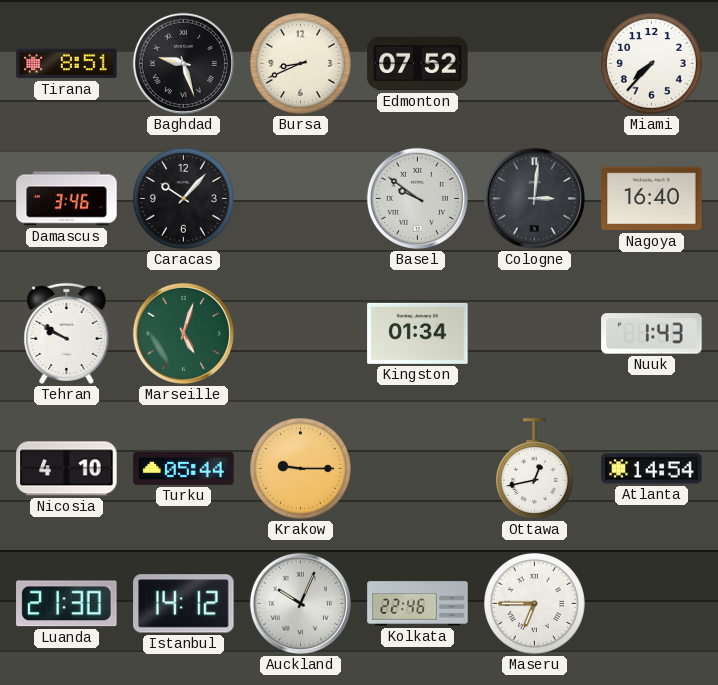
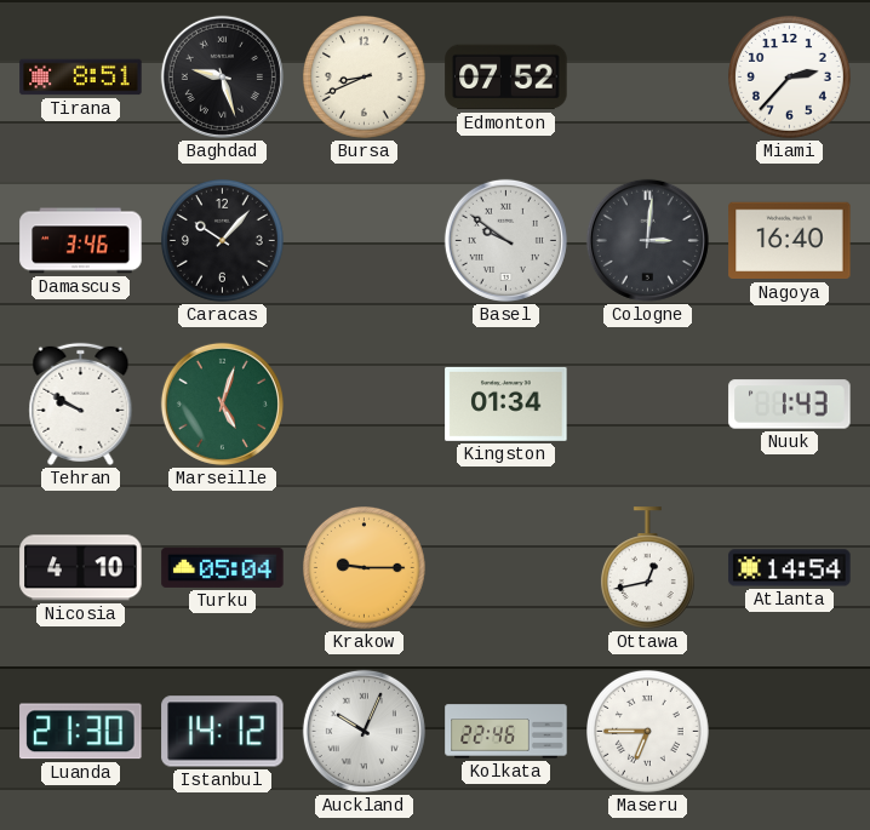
Miami: 7:37 -> 2:37 (790, 78)
Turku: 05:44 -> 05:04 (223, 567)
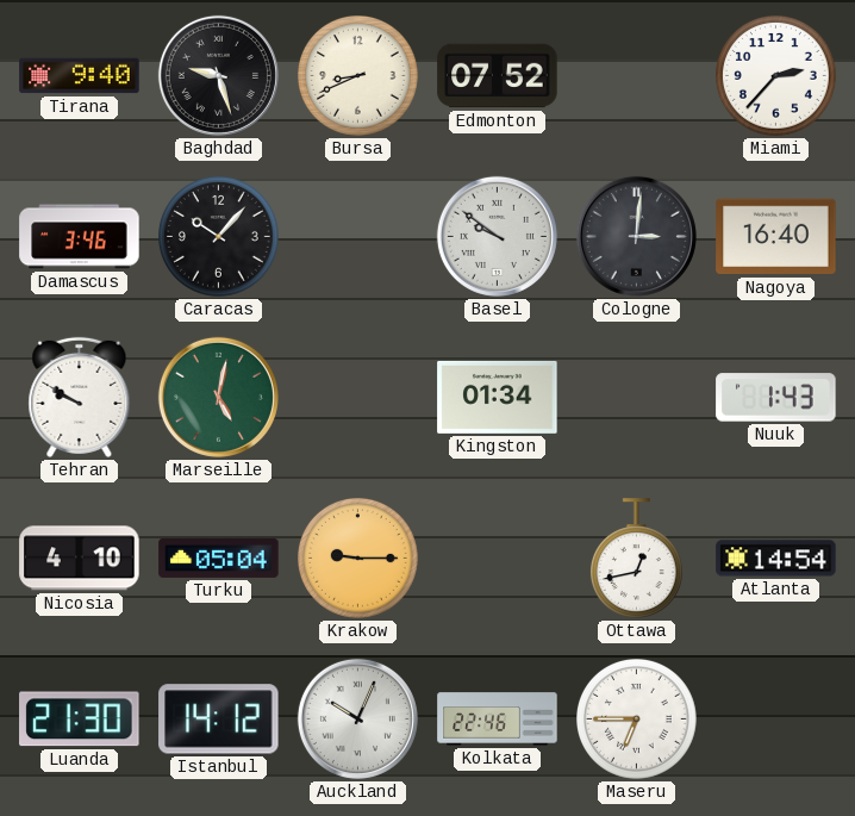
Tirana: 8:51 -> 9:40 (80, 76)
Marseille: 5:03 -> 5:02 (218, 397)
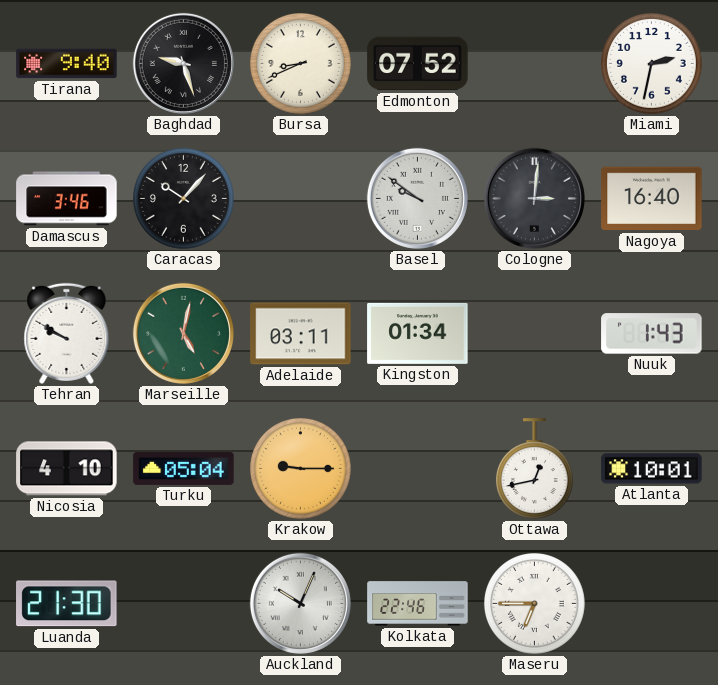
Miami: 2:37 -> 2:32 (652, 64)
Adelaide: none -> 03:11 (301, 334)
Atlanta: 14:54 -> 10:01 (652, 469)
Istanbul: 14:12 -> none (219, 720)
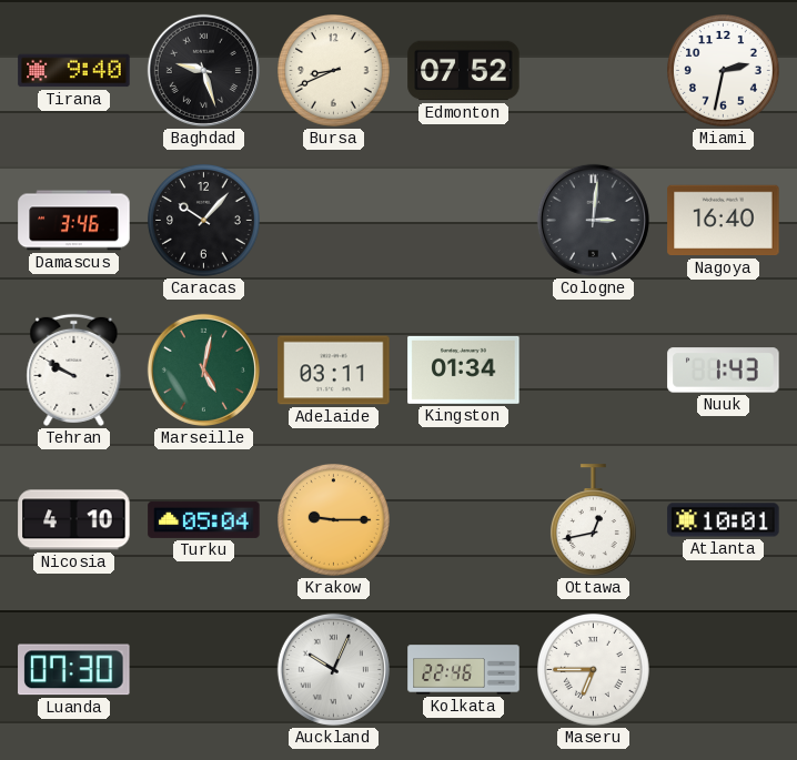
Basel: 9:51 -> none (417, 198)
Luanda: 21:30 -> 07:30 (74, 670)
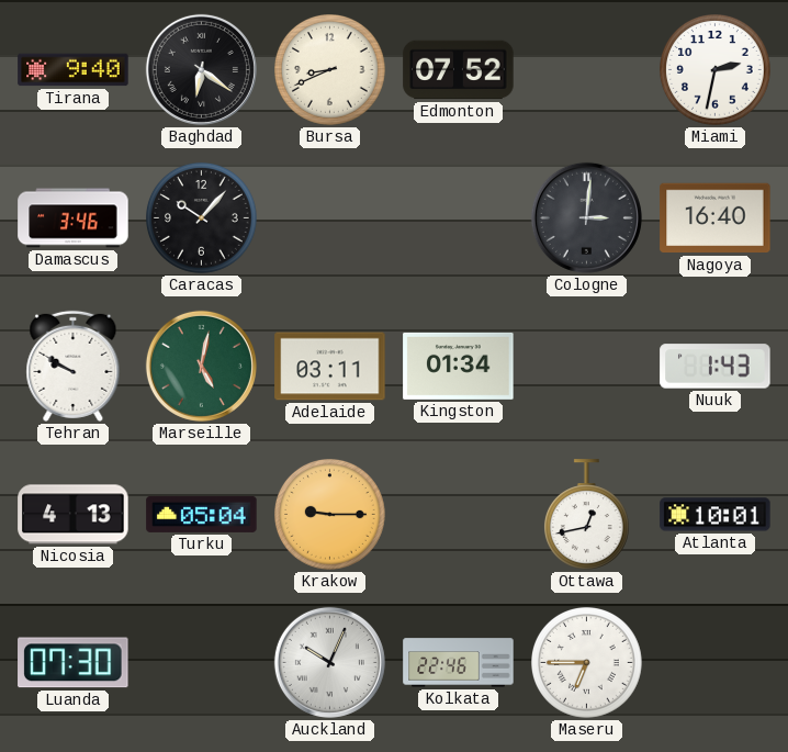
Baghdad: 9:27 -> 6:21 (201, 69)
Nicosia: 4:10 -> 4:13 (74, 515)
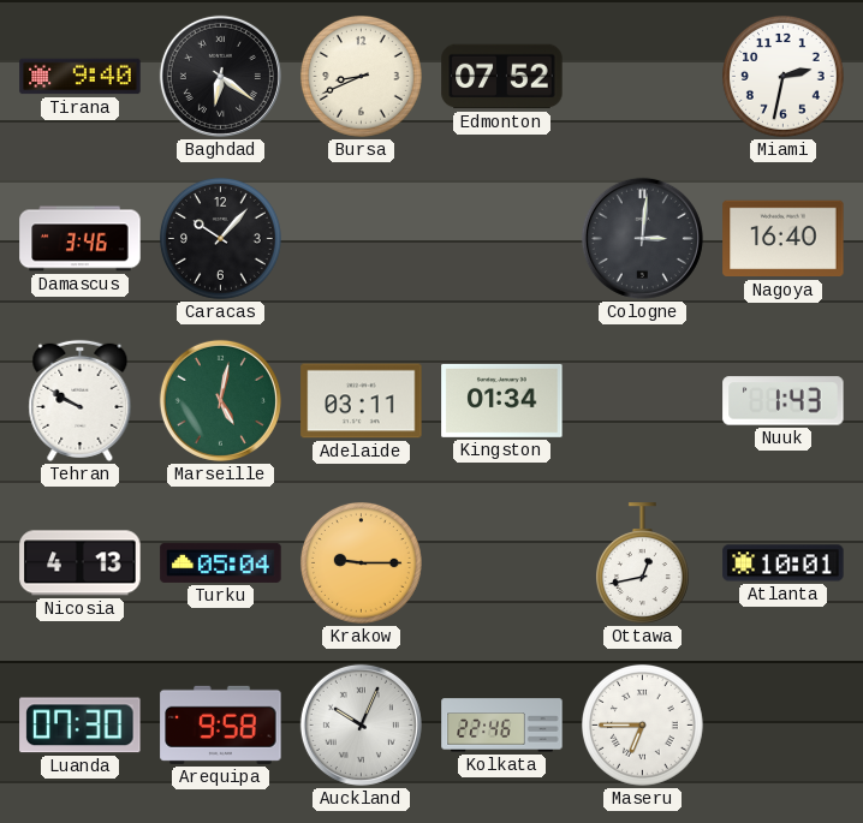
Arequipa: none -> 9:58 (221, 724)
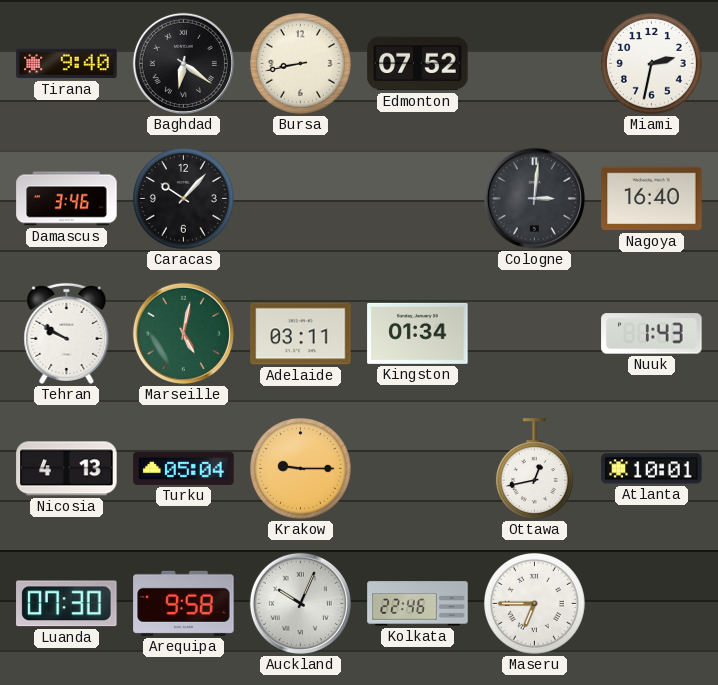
Bursa: 8:41 -> 8:43 (301, 64)
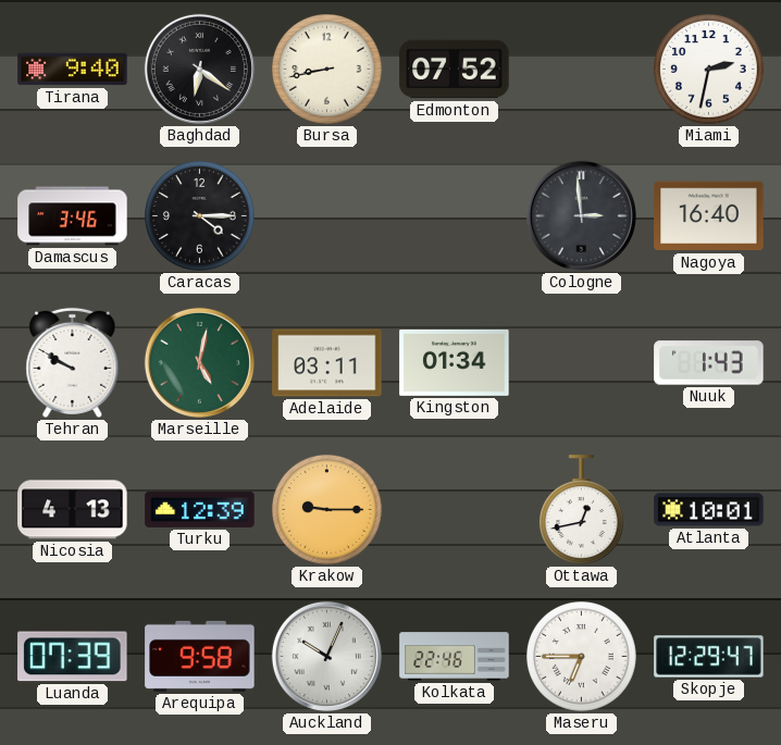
Caracas: 10:07 -> 4:15 (200, 216)
Cologne: 3:01 -> 2:59 (581, 215)
Turku: 05:04 -> 12:39 (200, 509)
Luanda: 07:30 -> 07:39 (73, 657)
Skopje: none -> 12:29 (709, 657)
